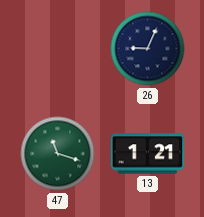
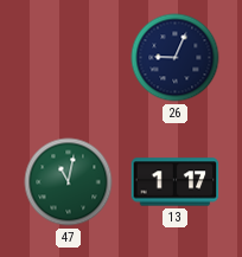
47: 11:18 -> 11:02 (69, 182)
13: 1:21 -> 1:17 (176, 182)
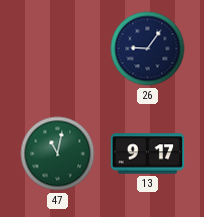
26: 9:04 -> 9:06 (148, 49)
13: 1:17 -> 9:17 (148, 154)
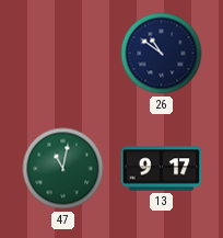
26: 9:06 -> 10:51 (162, 54)
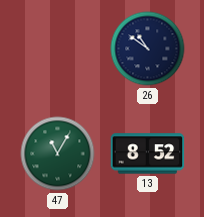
47: 11:02 -> 11:05 (58, 154)
13: 9:17 -> 8:52 (148, 154)
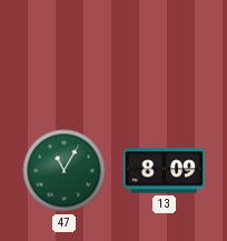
26: 10:51 -> none (148, 49)
13: 8:52 -> 8:09 (165, 171)
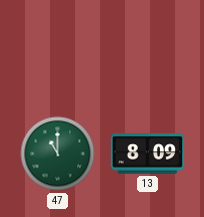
47: 11:05 -> 11:00 (58, 154)
